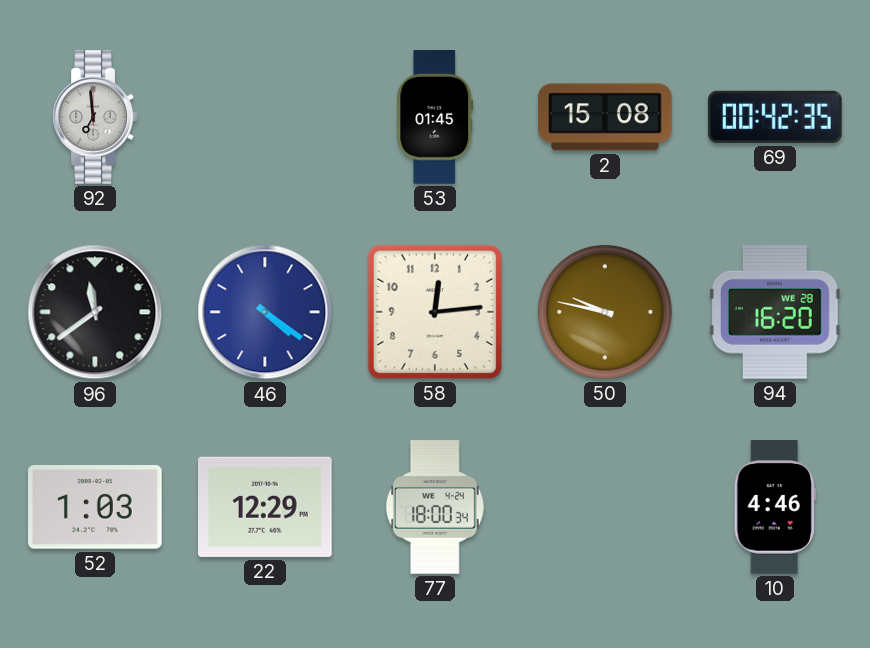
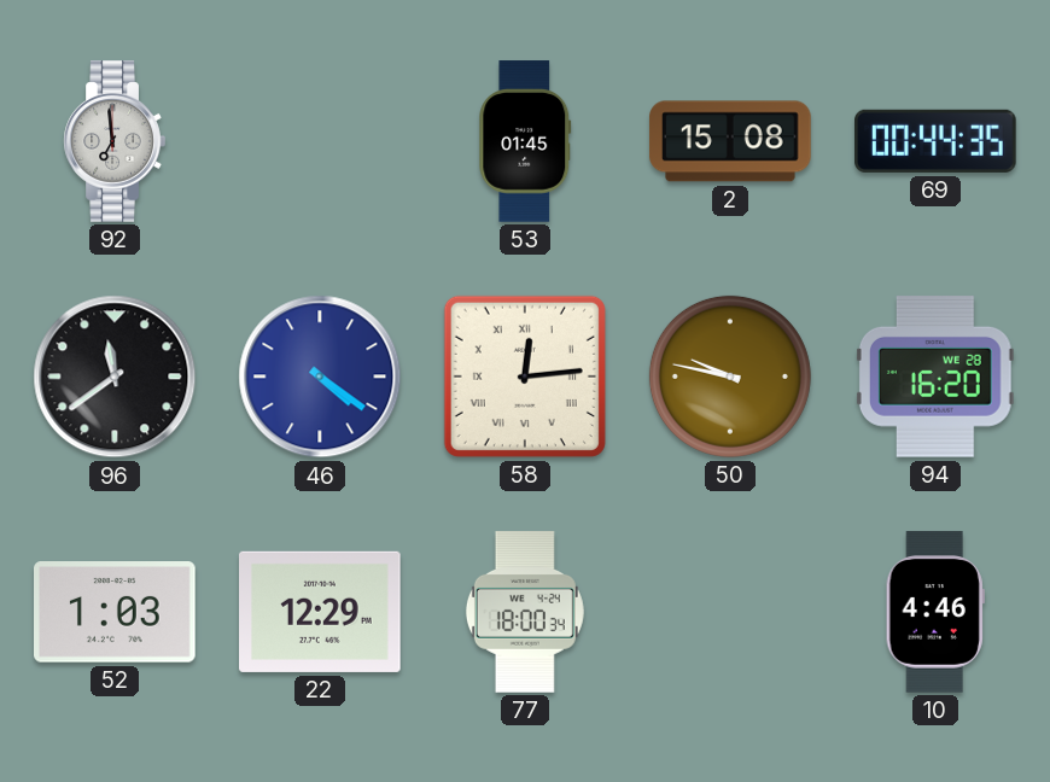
69: 00:42 -> 00:44 (937, 141)
58 numerals: Arabic -> Roman (525, 377)
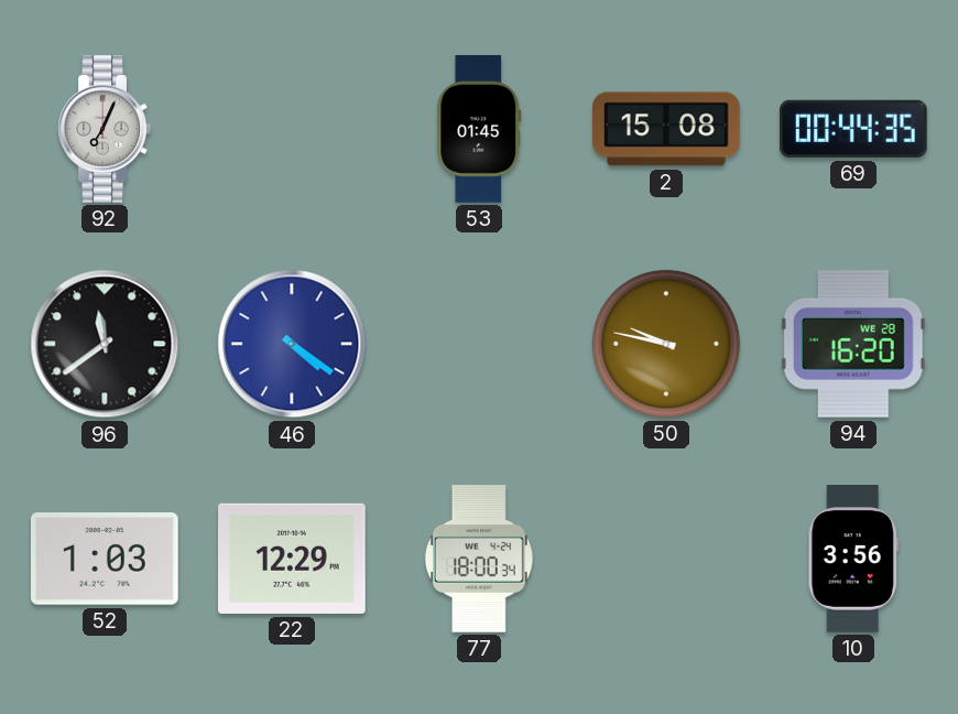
92: 6:59 -> 7:04 (105, 129)
58: 12:14 -> none (525, 377)
10: 4:46 -> 3:56 (853, 559)
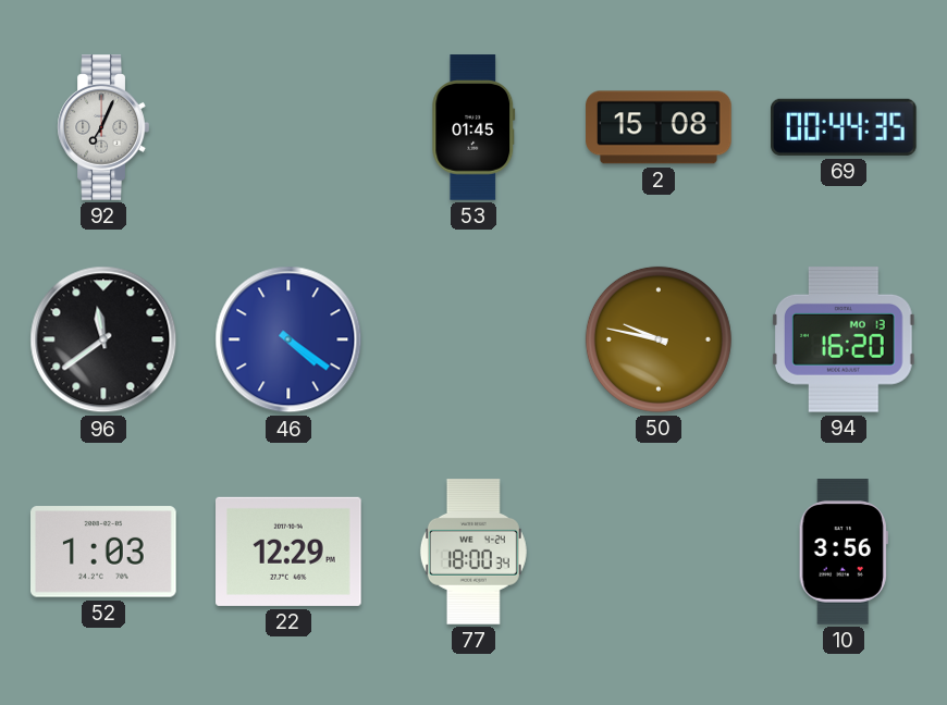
94 date: WE 28 -> MO 13 (844, 339)
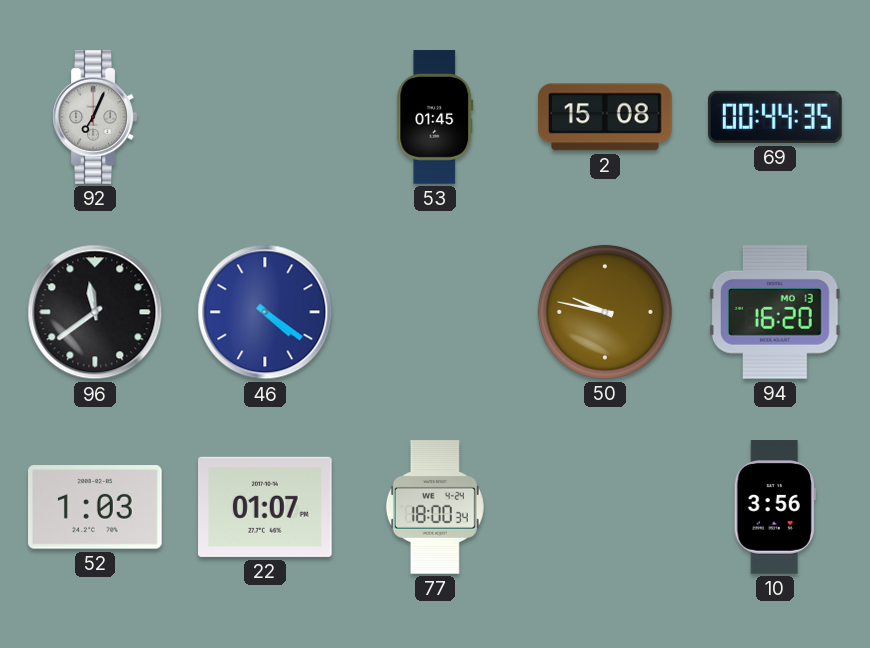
22: 12:29 -> 01:07 (266, 507)
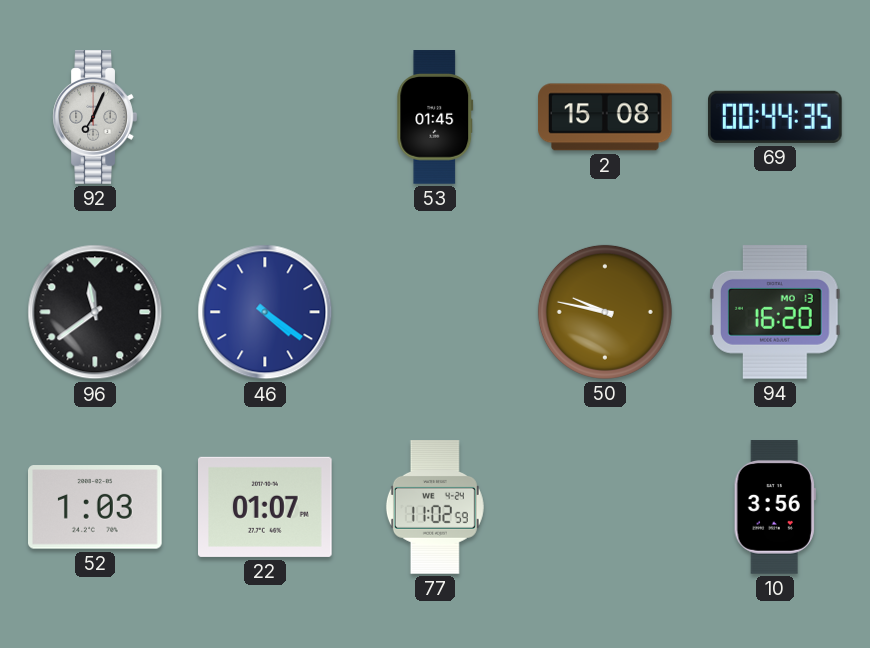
77: 18:00 -> 11:02 (435, 507)
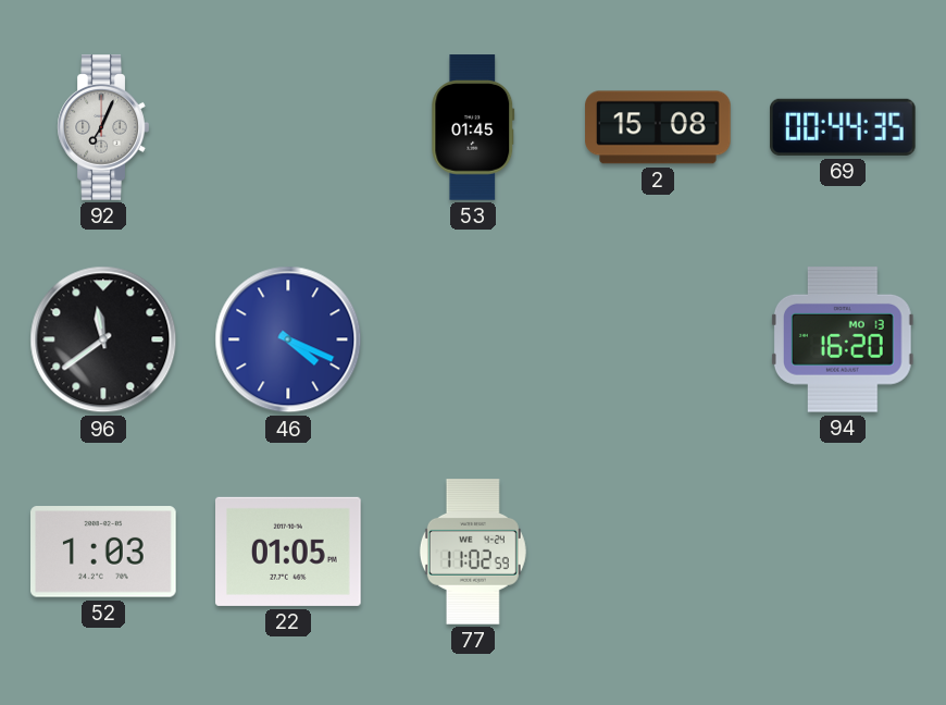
46: 4:21 -> 4:19 (288, 339)
50: 9:47 -> none (605, 312)
22: 01:07 -> 01:05 (289, 552)
10: 3:56 -> none (775, 507)
